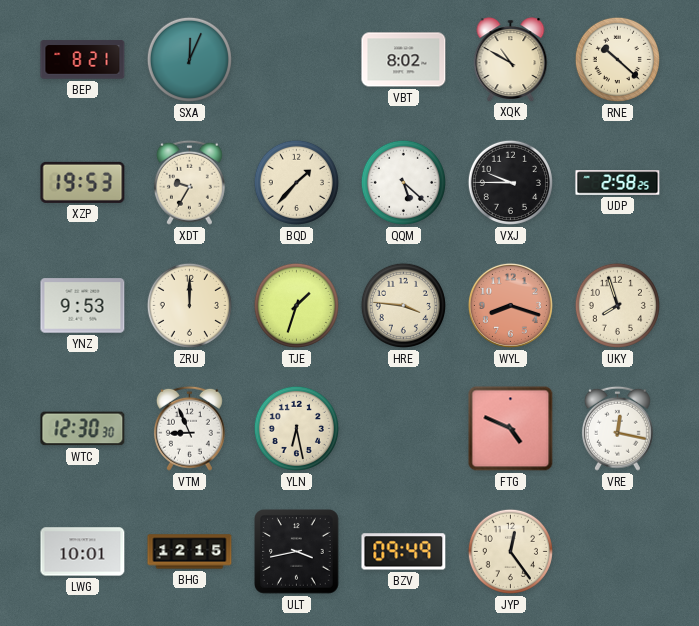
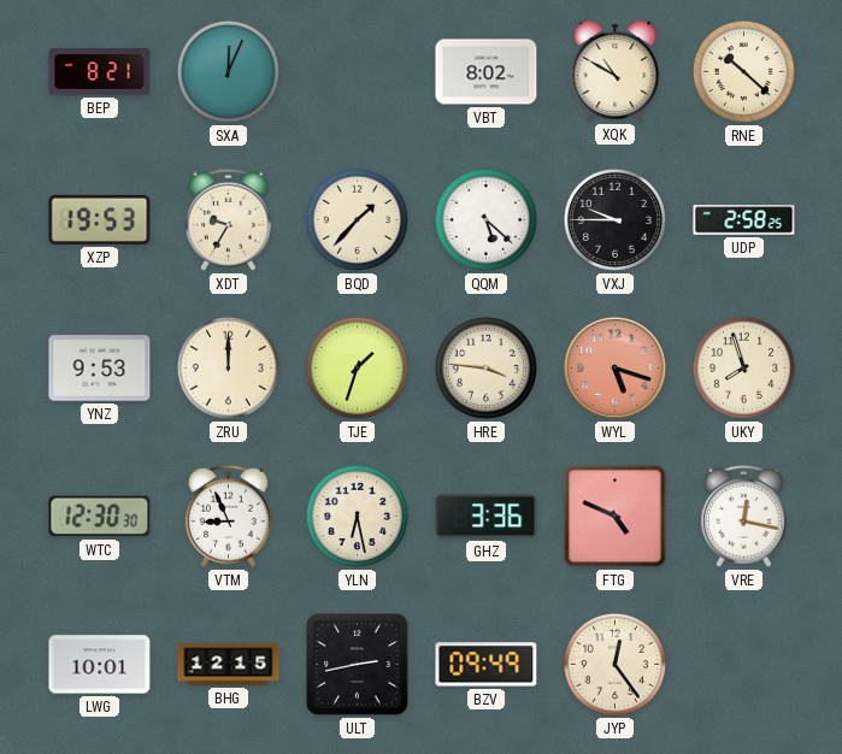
WYL: 8:18 -> 5:18 (614, 367)
GHZ: none -> 3:36 (487, 517)
ULT: 3:43 -> 2:43 (358, 665)
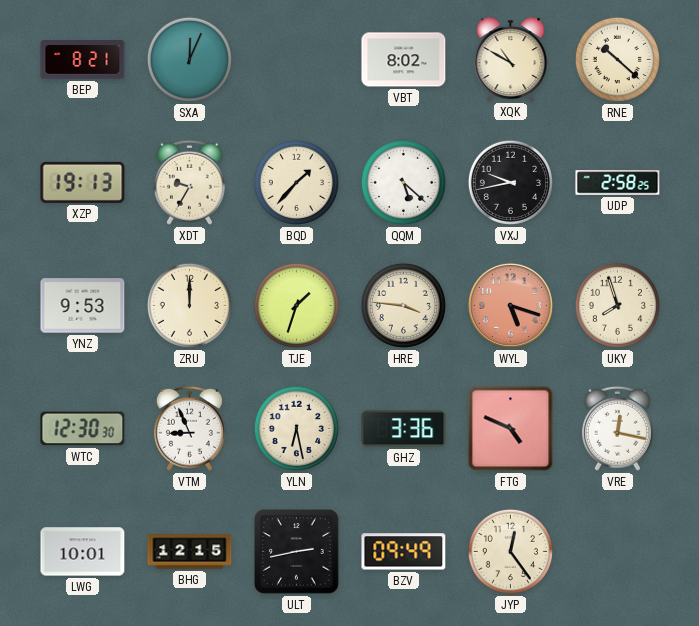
XZP: 19:53 -> 19:13 (83, 182)
VXJ: 9:45 -> 9:43 (510, 182)
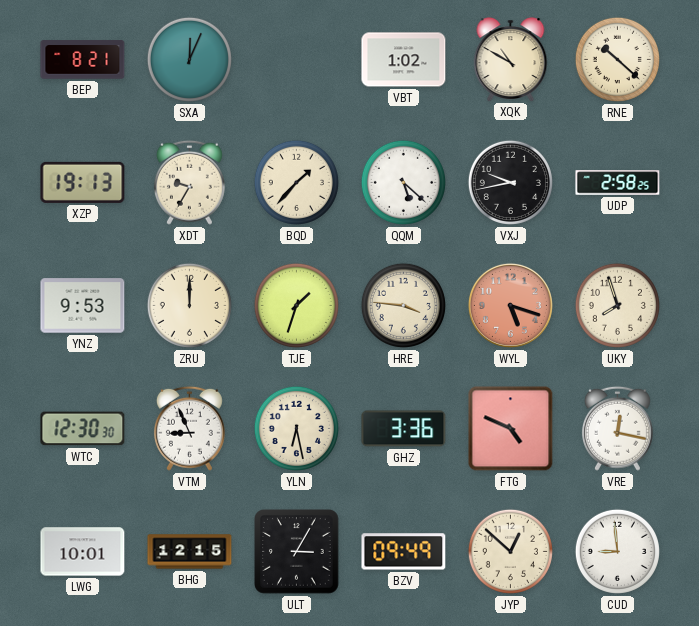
VBT: 8:02 -> 1:02 (404, 60)
ULT: 2:43 -> 3:05 (297, 552)
JYP: 12:24 -> 12:52 (510, 551)
CUD: none -> 8:59 (617, 551)
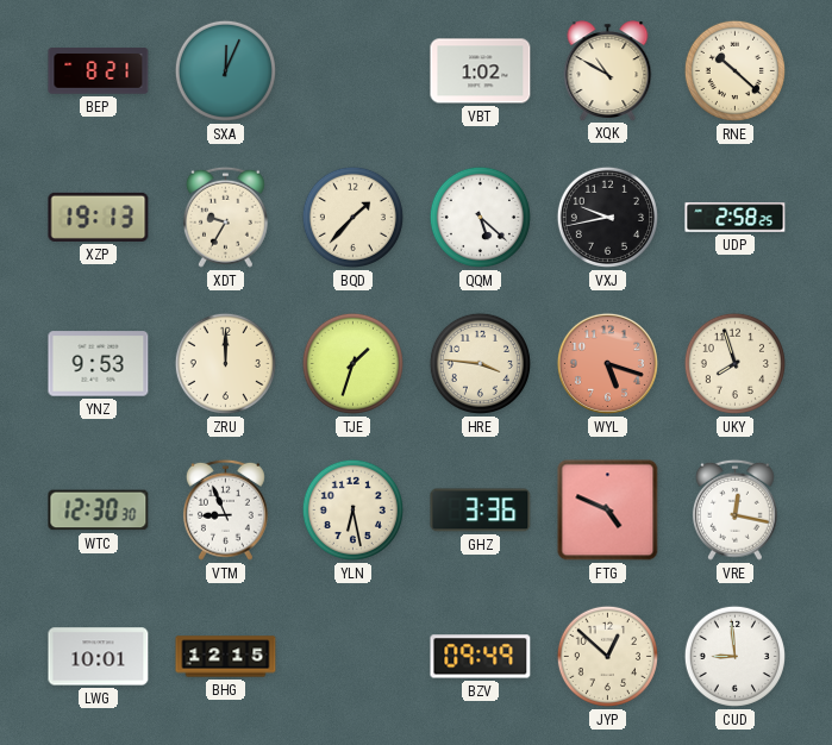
ULT: 3:05 -> none (297, 552)
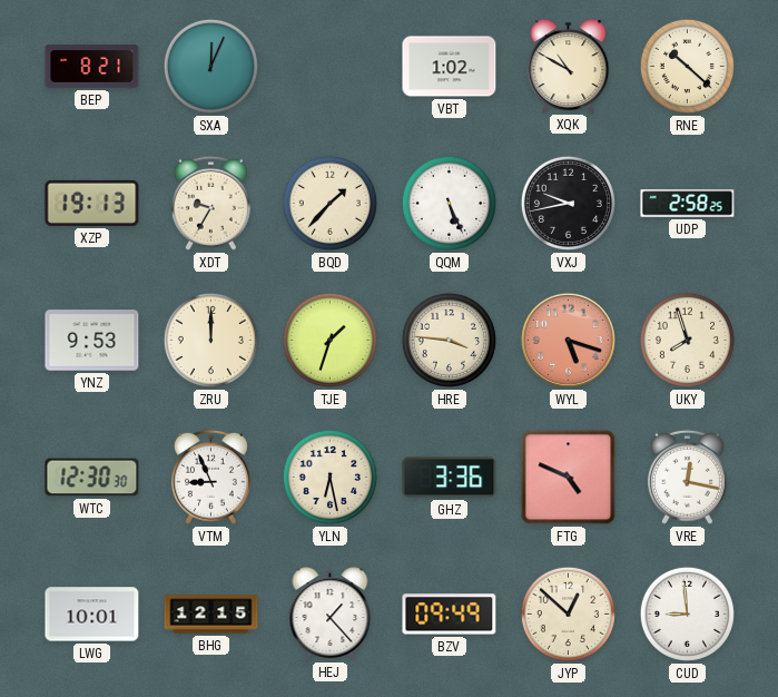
QQM: 5:22 -> 5:26 (449, 203)
HEJ: none -> 1:23 (331, 613)
